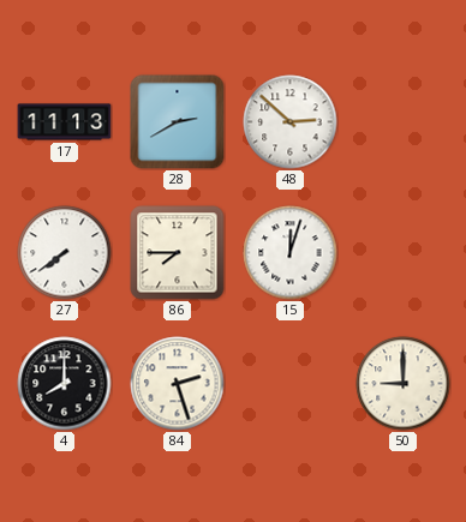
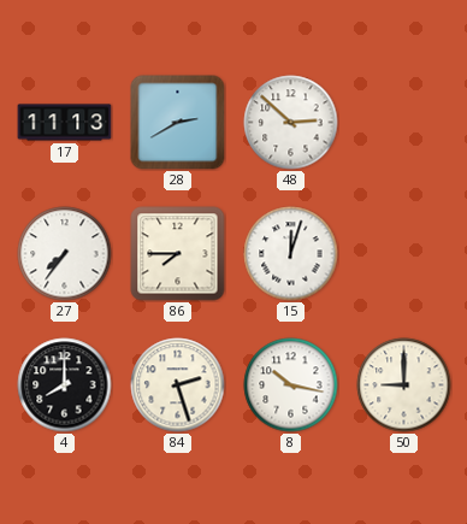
27: 7:39 -> 7:36 (65, 254)
8: none -> 10:17 (291, 385)
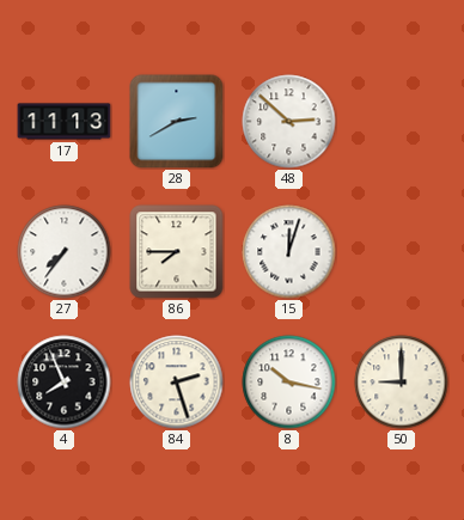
4: 8:00 -> 7:56 (65, 383)
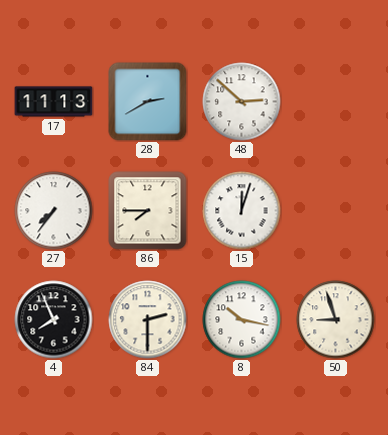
84: 2:27 -> 2:30 (148, 320)
50: 9:00 -> 8:57 (336, 320)
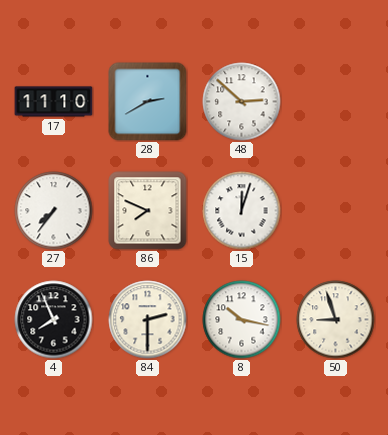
17: 11:13 -> 11:10 (54, 102)
86: 7:45 -> 7:49 (148, 211)
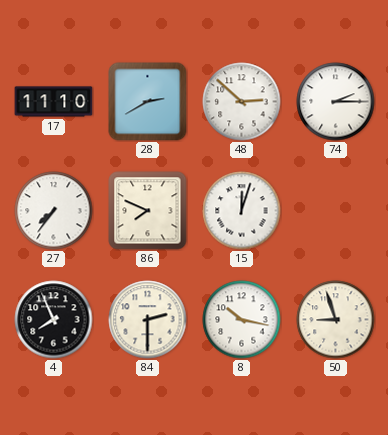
74: none -> 2:15 (336, 102)
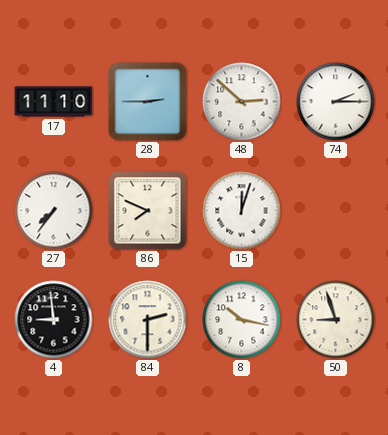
28: 2:40 -> 2:45 (148, 102)
4: 7:56 -> 8:59 (54, 320)
